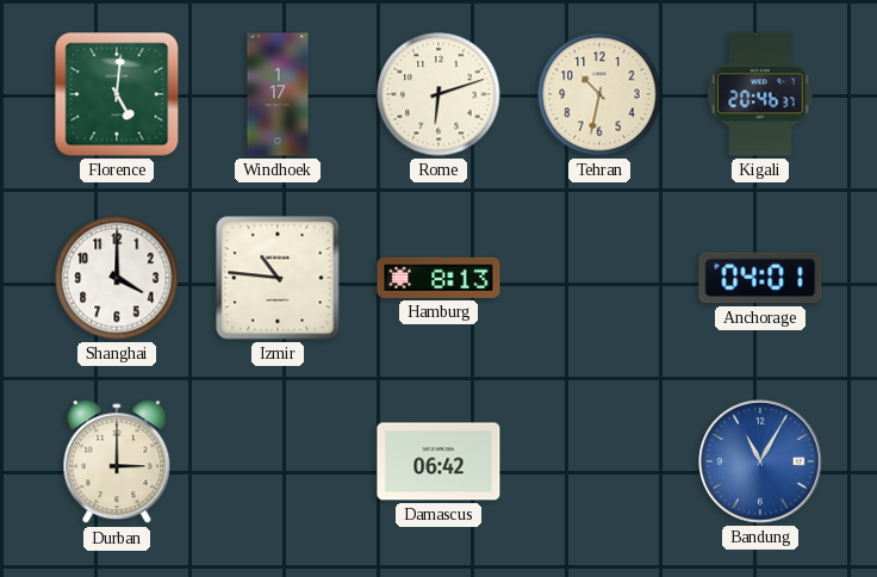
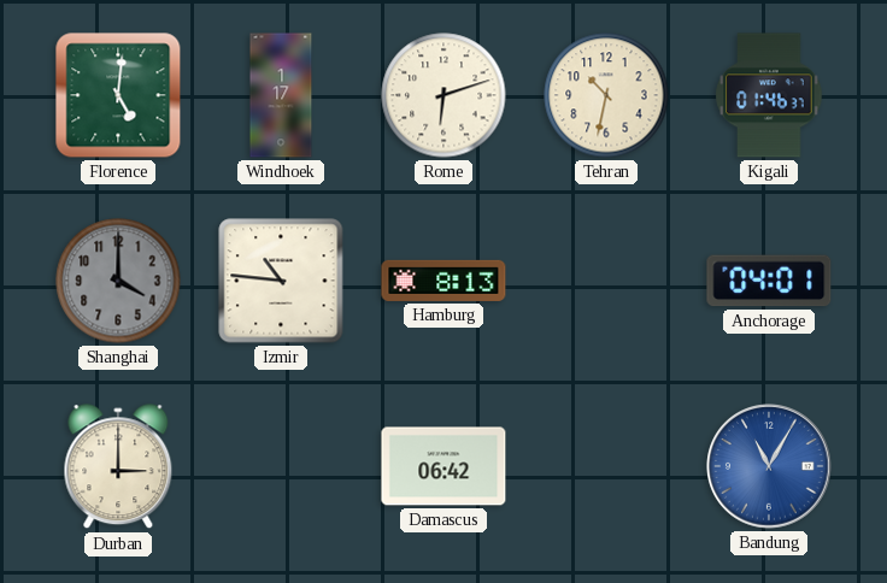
Kigali: 20:46 -> 01:46 (769, 95)
Shanghai dial: white -> grey (118, 281)
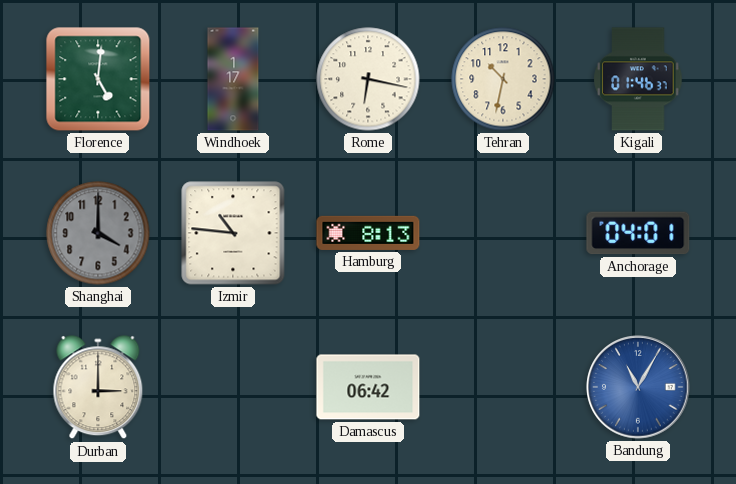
Rome: 6:12 -> 6:17 (368, 79)
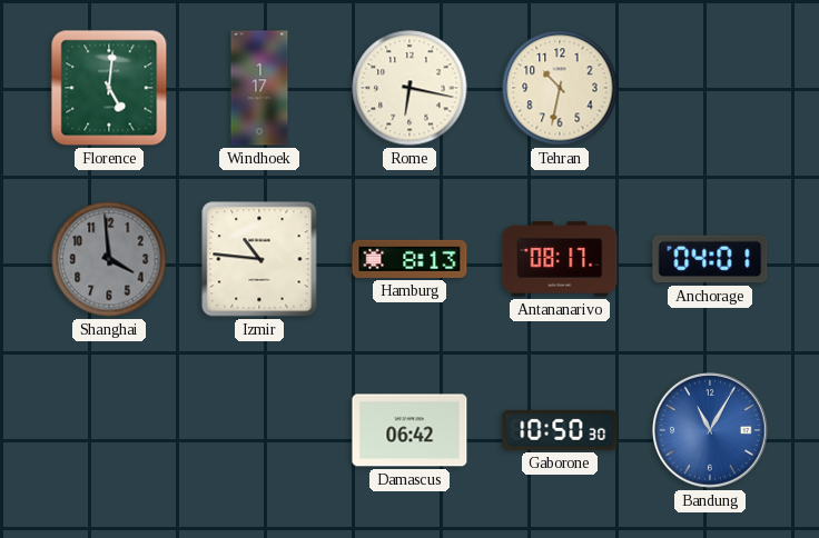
Kigali: 01:46 -> none (638, 79)
Shanghai: 4:00 -> 3:59 (109, 259)
Antananarivo: none -> 08:17 (560, 259)
Durban: 3:00 -> none (98, 388)
Gaborone: none -> 10:50 (560, 430)
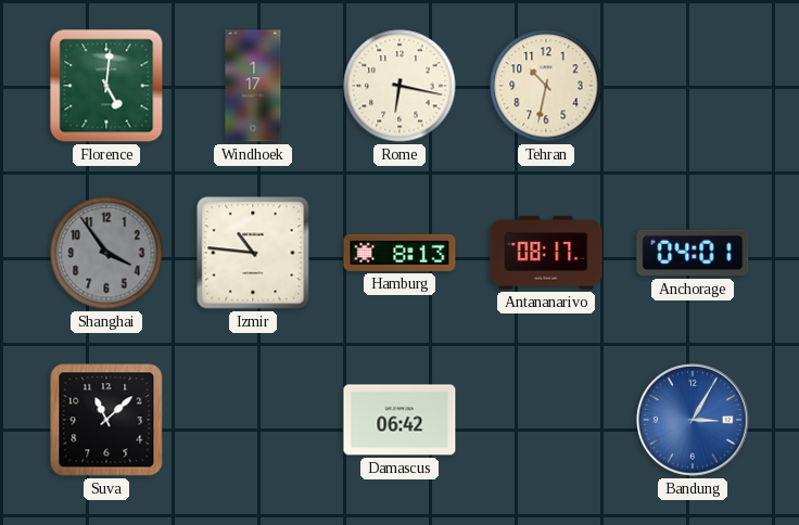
Shanghai: 3:59 -> 3:54 (106, 253)
Suva: none -> 11:08 (106, 420)
Gaborone: 10:50 -> none (560, 430)
Bandung: 11:05 -> 3:05 (693, 420)
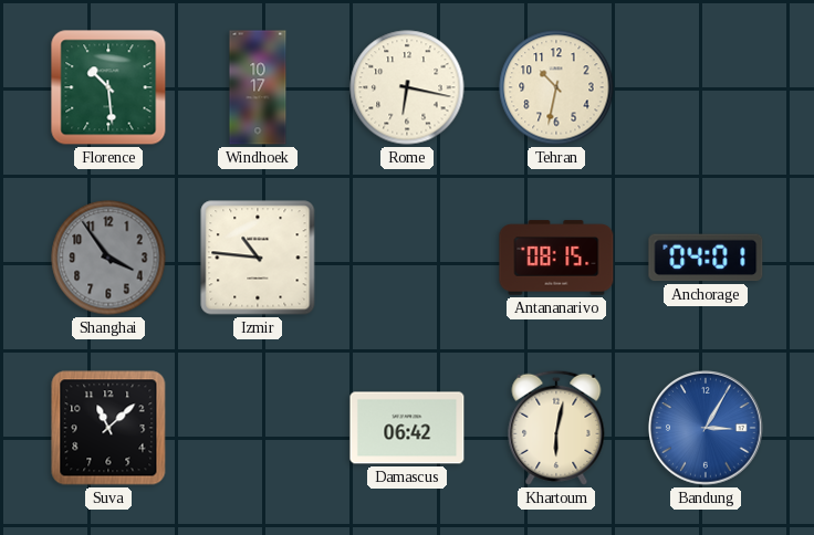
Florence: 5:01 -> 10:29 (108, 87)
Windhoek: 1:17 -> 10:17 (258, 87)
Hamburg: 8:13 -> none (399, 253)
Antananarivo: 08:17 -> 08:15 (556, 258)
Khartoum: none -> 6:02 (556, 428)
